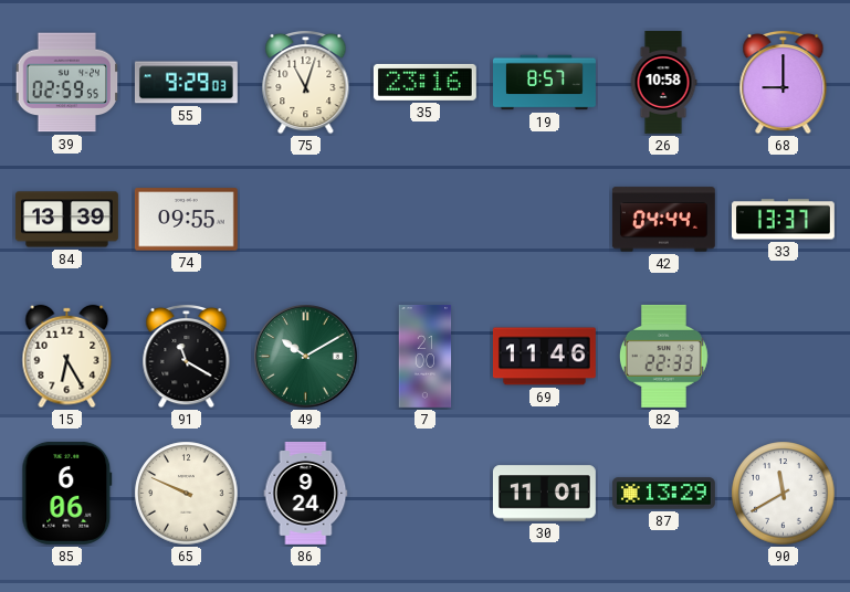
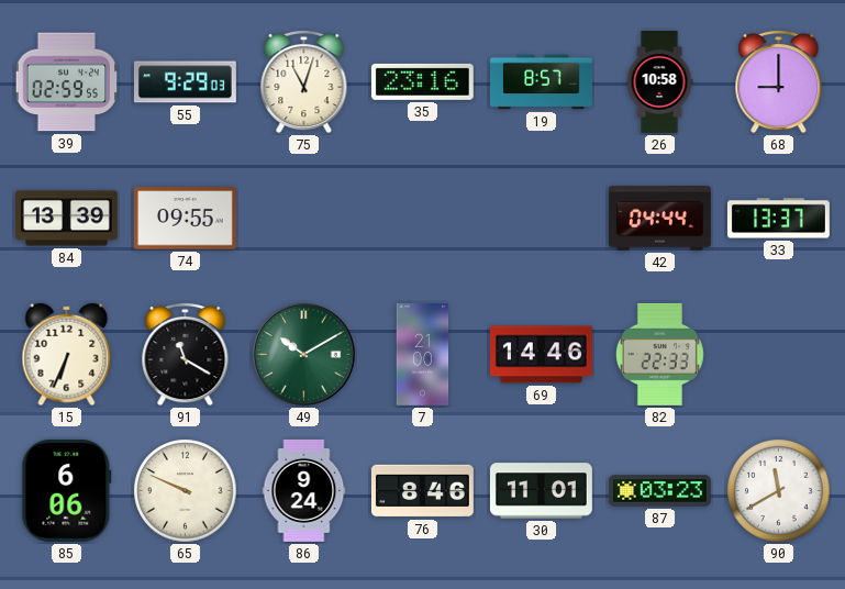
15: 6:25 -> 6:34 (67, 355)
69: 11:46 -> 14:46 (541, 355)
76: none -> 8:46 (422, 491)
87: 13:29 -> 03:23 (659, 491)
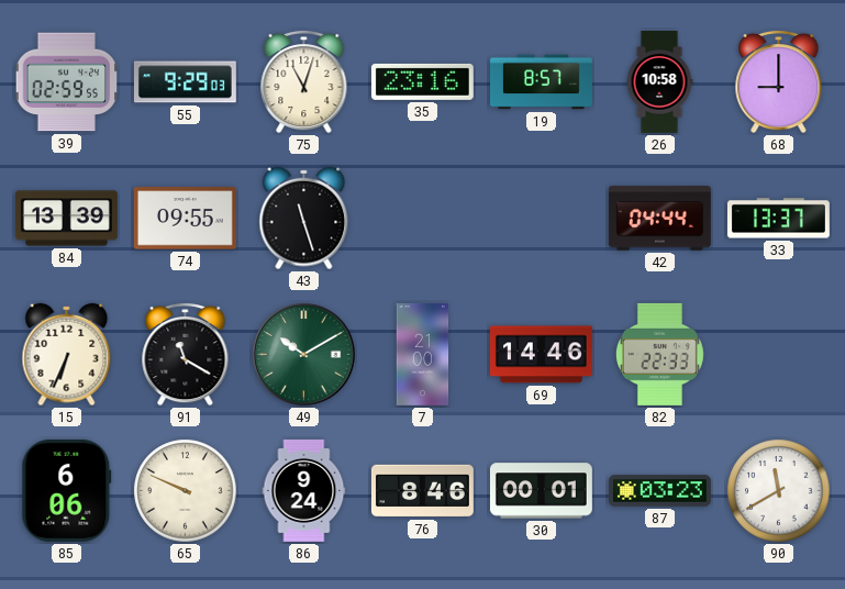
43: none -> 11:27 (304, 219)
30: 11:01 -> 00:01 (541, 491)
